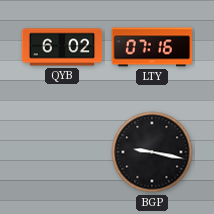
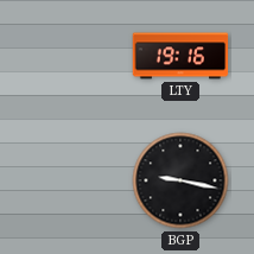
QYB: 6:02 -> none (62, 47)
LTY: 07:16 -> 19:16 (180, 56)
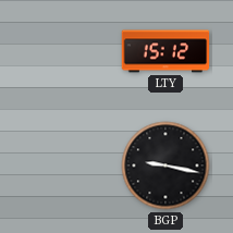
LTY: 19:16 -> 15:12 (165, 51)
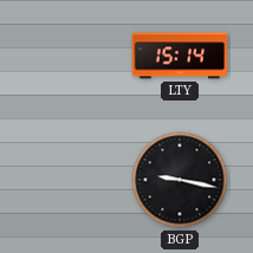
LTY: 15:12 -> 15:14 (180, 56)
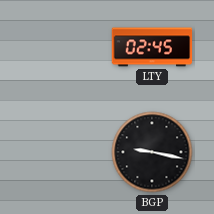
LTY: 15:14 -> 02:45 (152, 47)
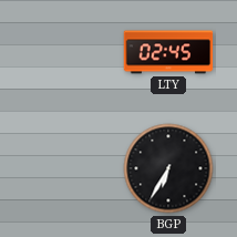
BGP: 9:17 -> 6:35 (168, 168)
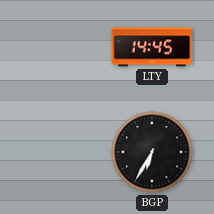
LTY: 02:45 -> 14:45 (152, 47)
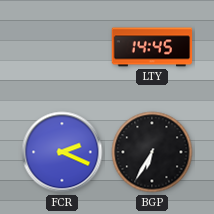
FCR: none -> 2:19 (62, 152)
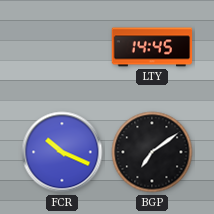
FCR: 2:19 -> 10:19 (62, 152)
BGP: 6:35 -> 7:09 (152, 152)
